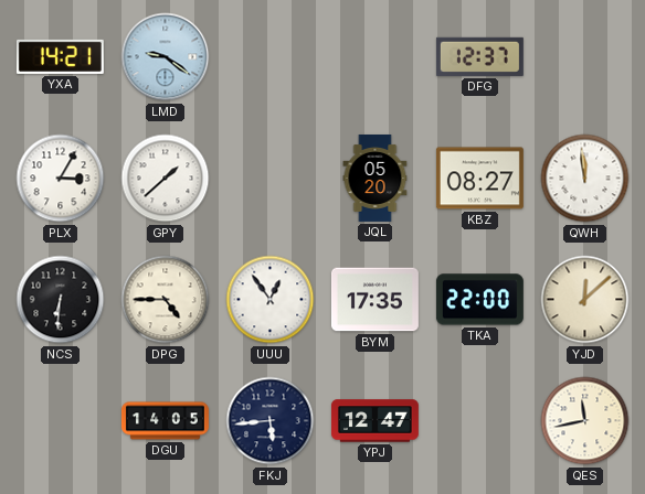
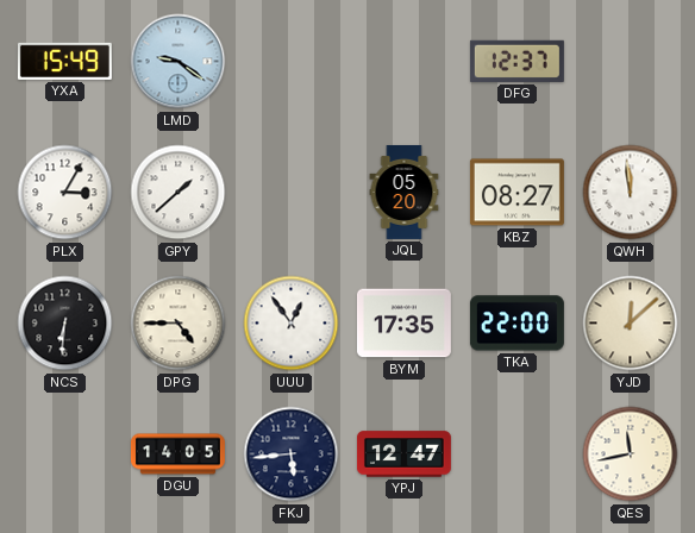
YXA: 14:21 -> 15:49 (64, 61)
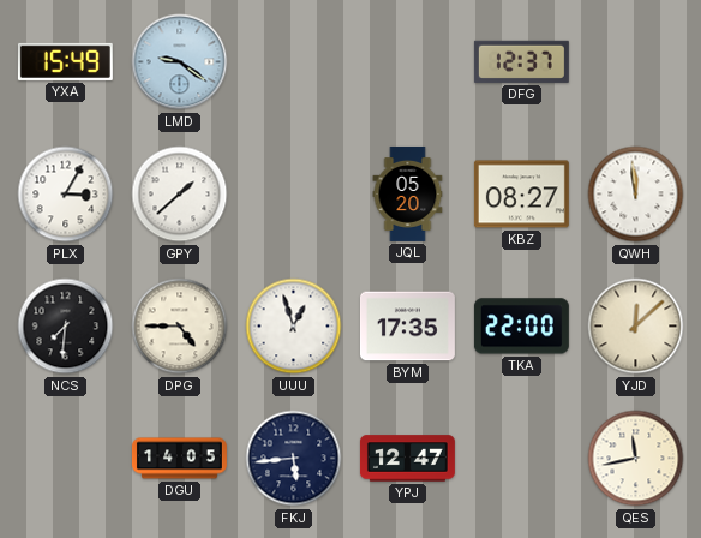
NCS: 6:31 -> 7:31 (66, 327)
UUU: 12:54 -> 12:57 (294, 327)
